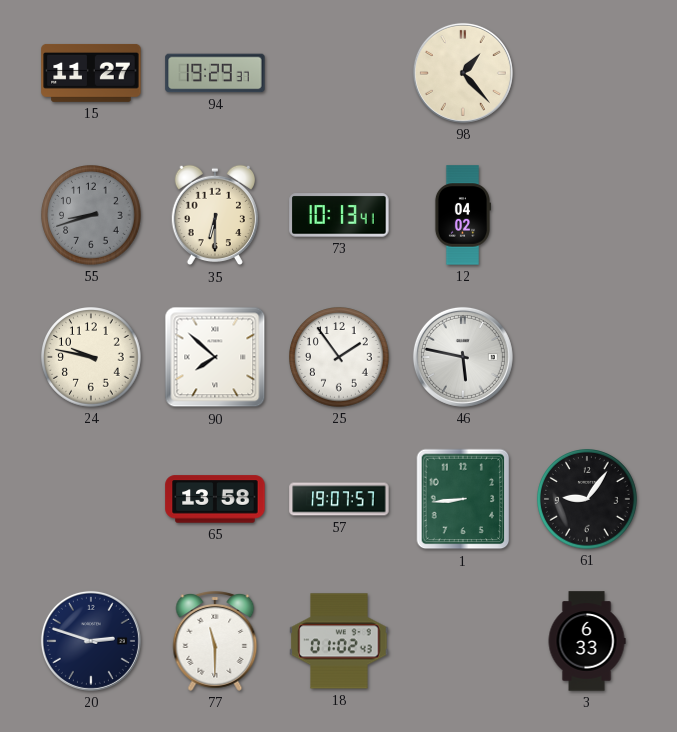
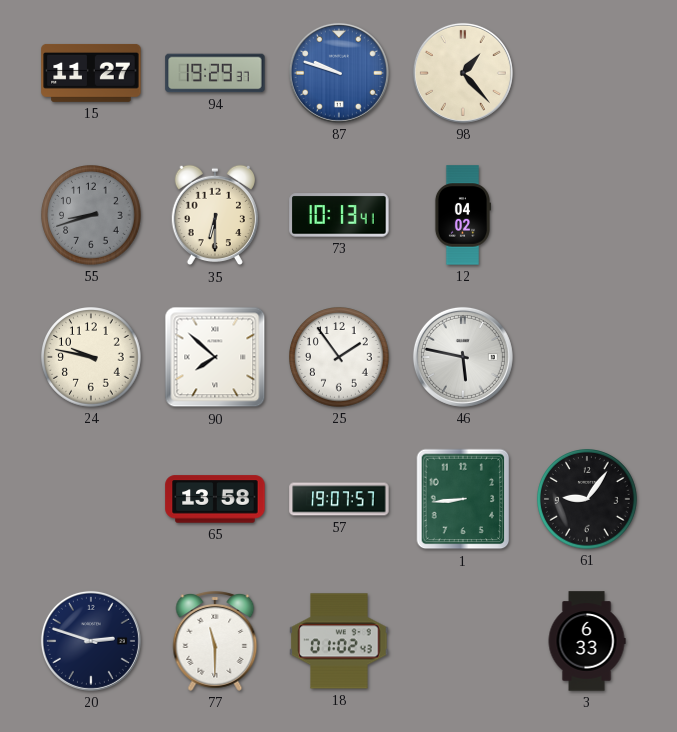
87: none -> 9:48 (339, 73)
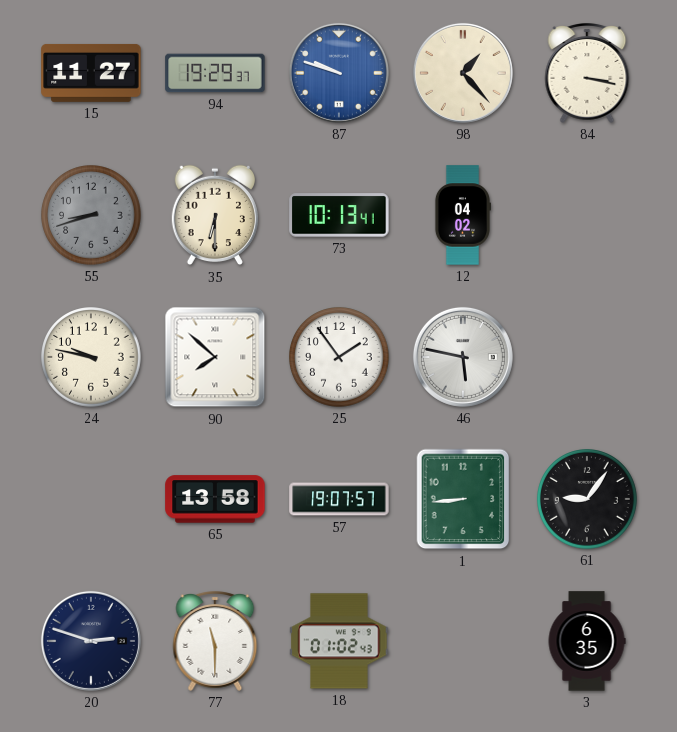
84: none -> 3:17 (587, 74)
3: 6:33 -> 6:35 (587, 641)
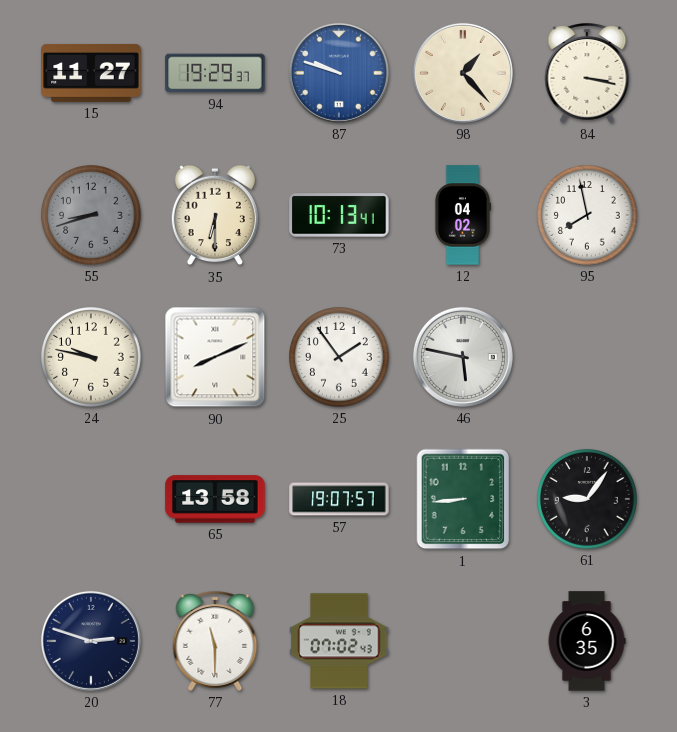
95: none -> 7:58 (587, 215)
90: 7:52 -> 8:11 (215, 357)
18: 01:02 -> 07:02 (339, 641)
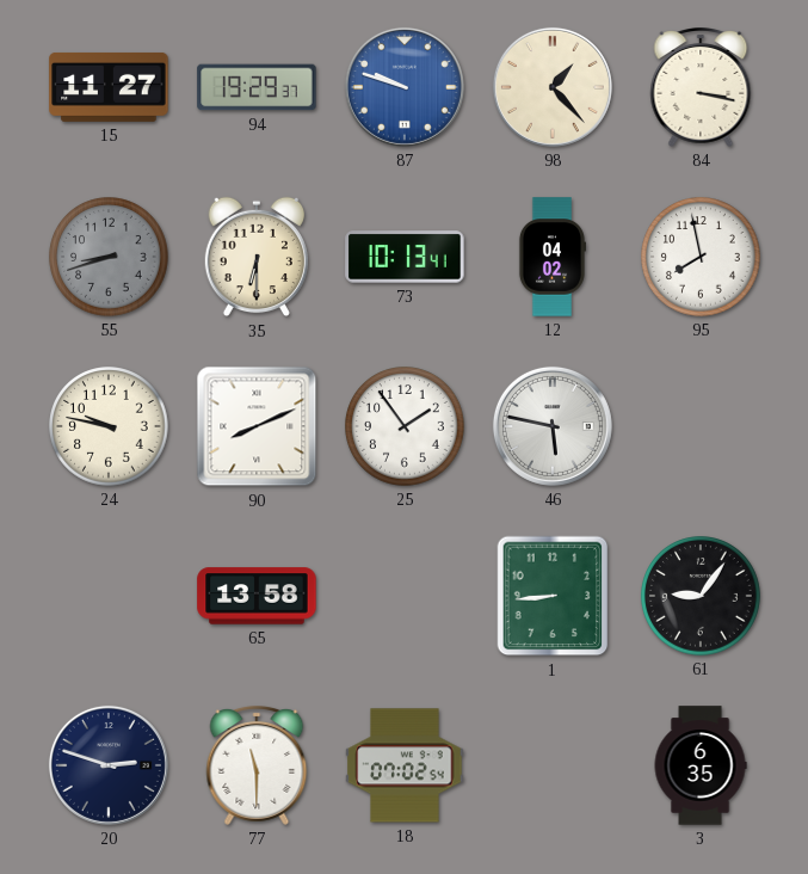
57: 19:07 -> none (339, 499)
18: 07:02:43 -> 07:02:54 (405, 765)
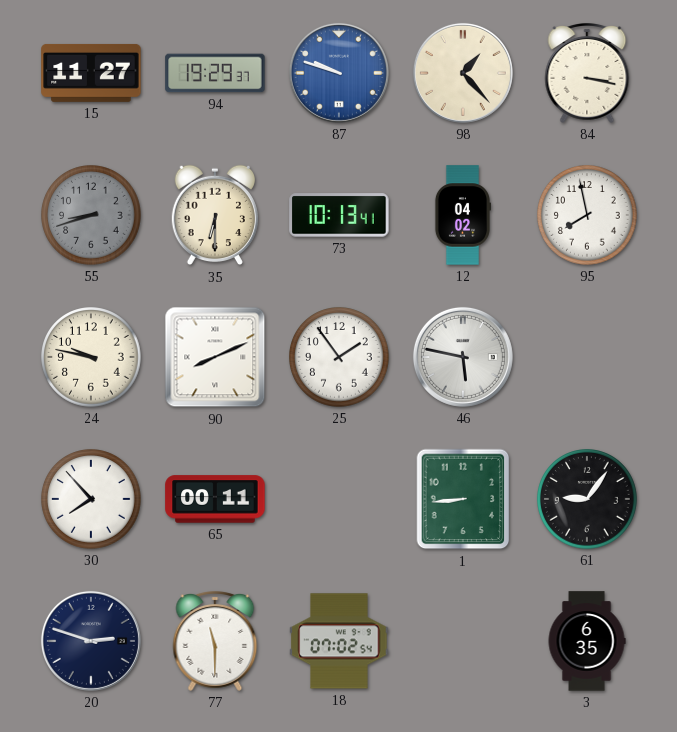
30: none -> 7:53 (91, 499)
65: 13:58 -> 00:11 (215, 499)
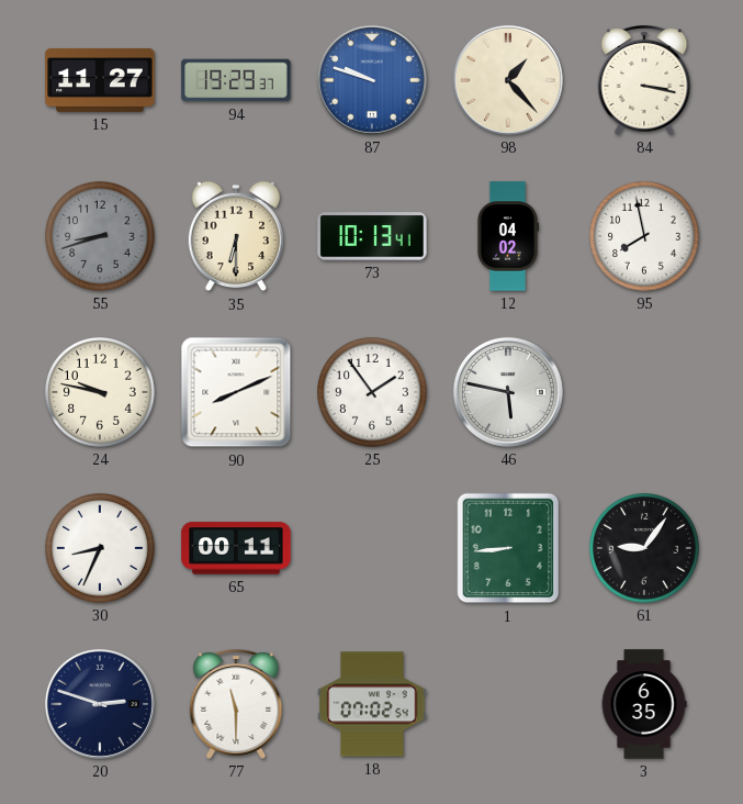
30: 7:53 -> 8:34 (100, 548)
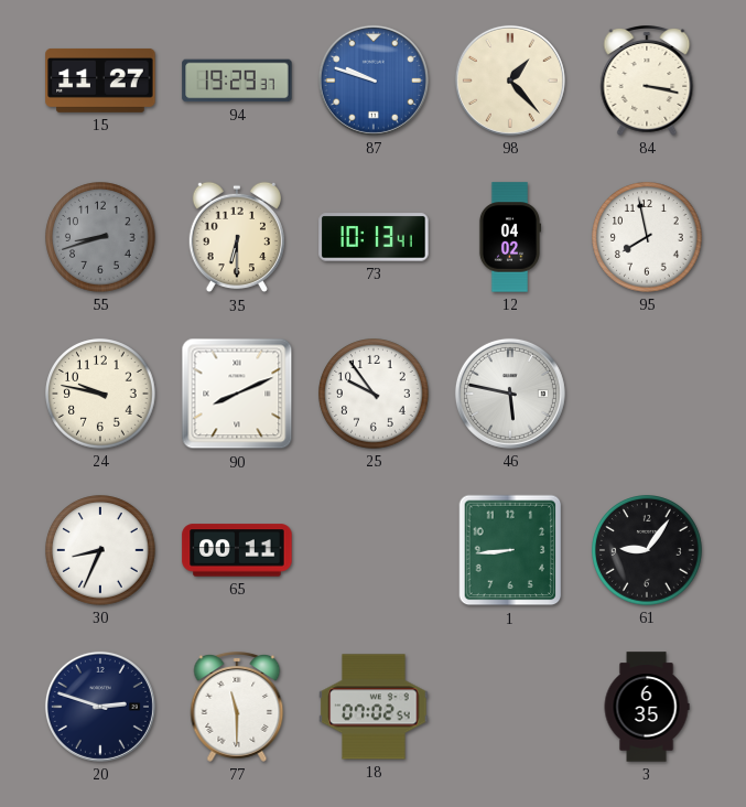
25: 1:54 -> 9:54 (374, 394)
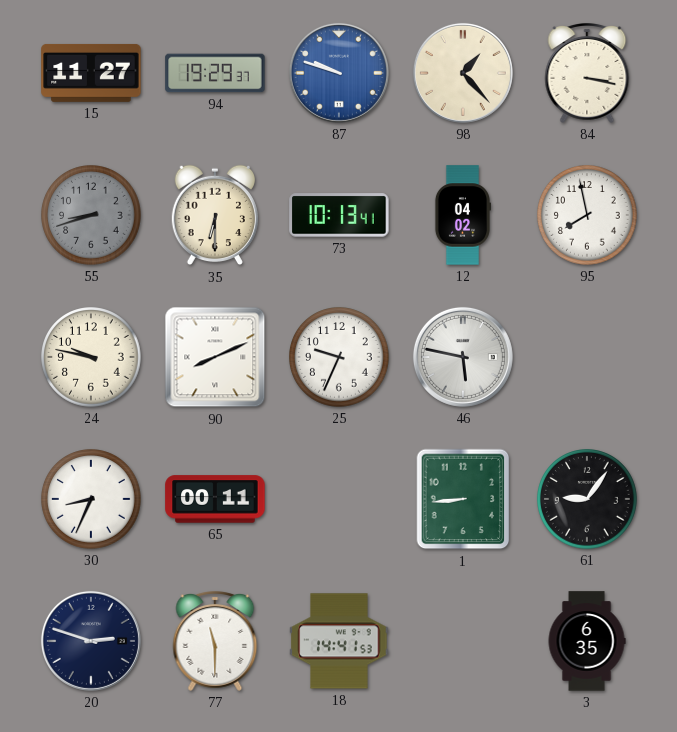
25: 9:54 -> 9:34 (339, 357)
18: 07:02 -> 14:41 (339, 641)
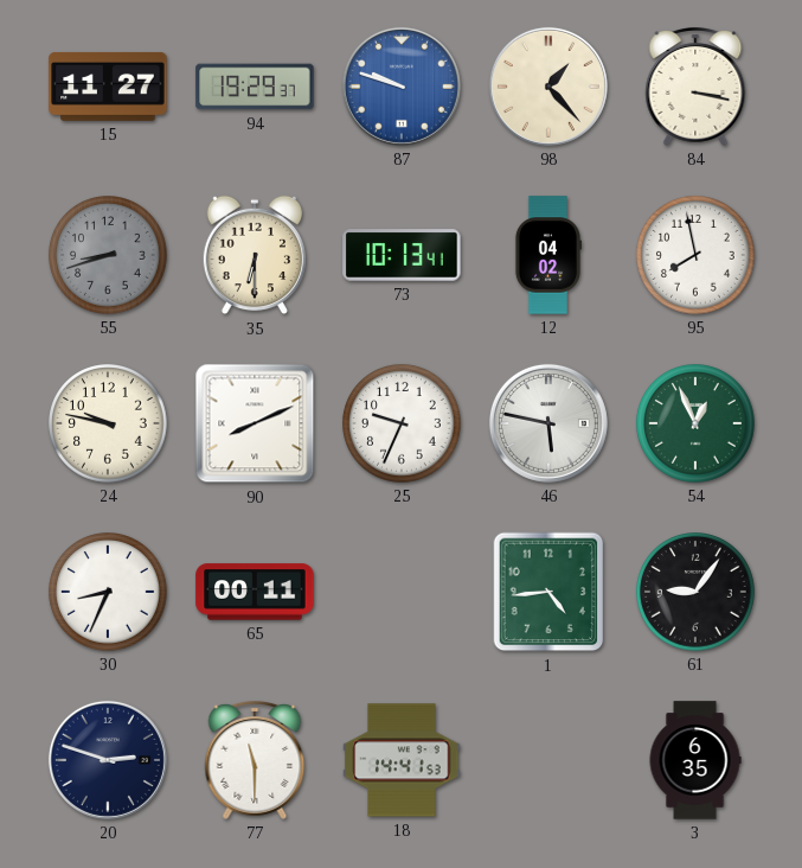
54: none -> 12:56 (695, 423)
1: 8:44 -> 4:44 (548, 592)
